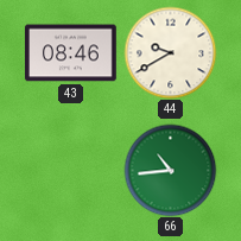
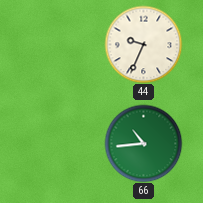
43: 08:46 -> none (71, 53)
44: 9:40 -> 9:34 (143, 44)
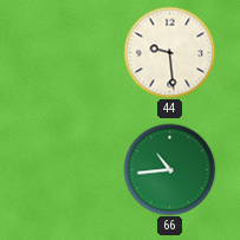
44: 9:34 -> 9:29 (169, 52)
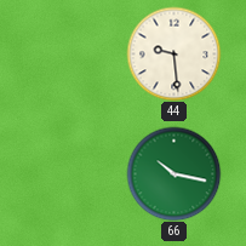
66: 10:44 -> 10:17 (173, 173)
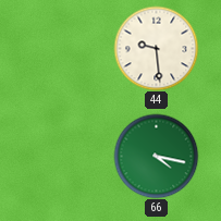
66: 10:17 -> 4:17 (156, 156)
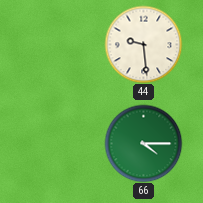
66: 4:17 -> 4:15 (143, 143)
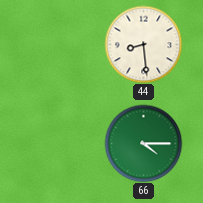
44: 9:29 -> 8:29 (143, 44)
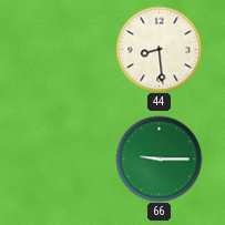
66: 4:15 -> 9:15 (158, 158)
